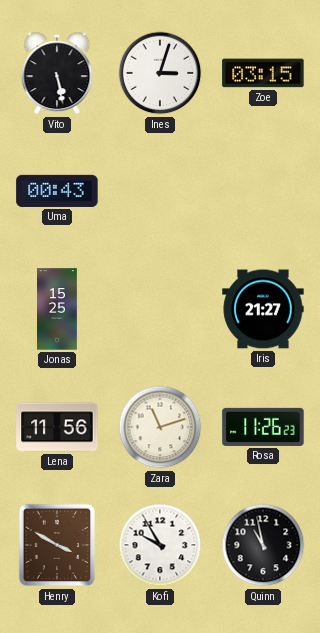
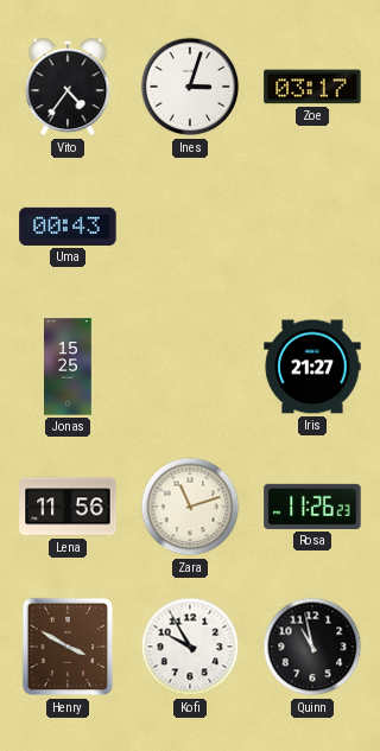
Vito: 5:28 -> 4:36 (68, 87)
Zoe: 03:15 -> 03:17 (312, 87)
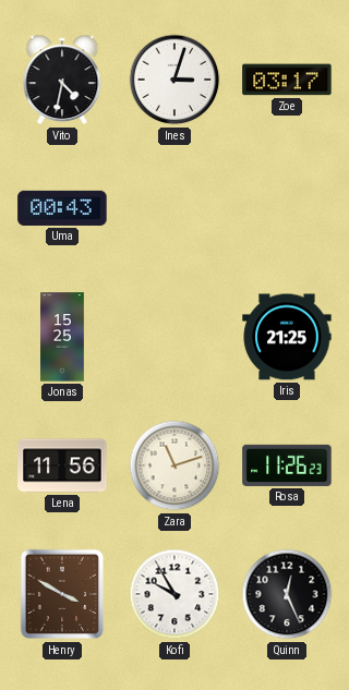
Vito: 4:36 -> 4:32 (62, 80)
Iris: 21:27 -> 21:25 (287, 337)
Quinn: 10:58 -> 12:26 (287, 594)
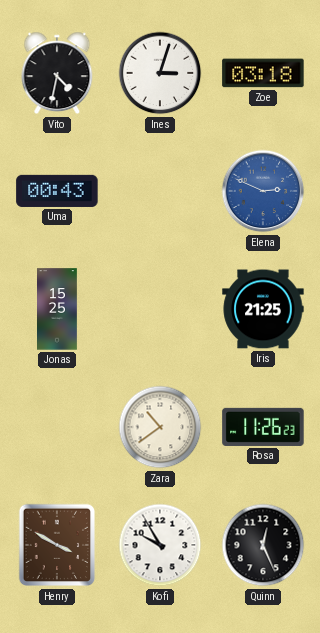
Zoe: 03:17 -> 03:18 (263, 73)
Elena: none -> 2:49 (263, 191)
Lena: 11:56 -> none (62, 465)
Zara: 11:12 -> 10:39 (160, 427)
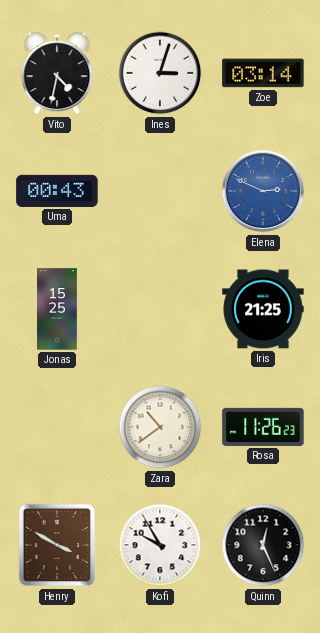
Zoe: 03:18 -> 03:14 (263, 73)
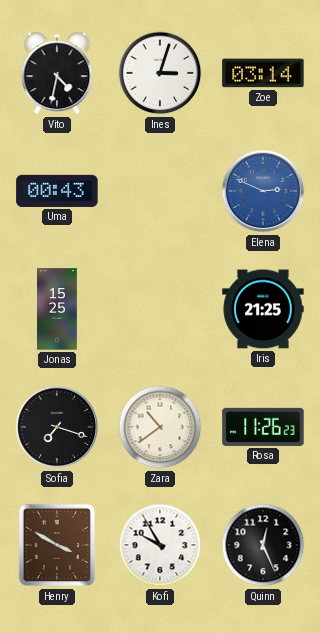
Sofia: none -> 7:18 (57, 427)
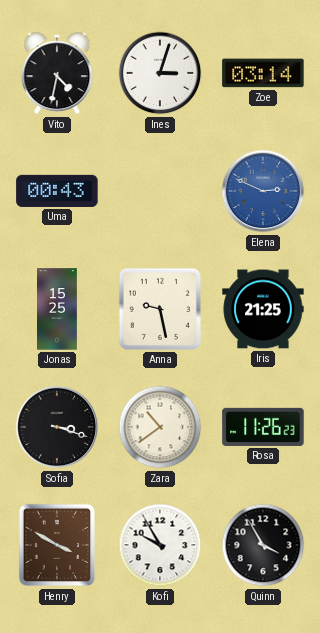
Anna: none -> 9:28 (160, 309)
Sofia: 7:18 -> 3:18 (57, 427)
Quinn: 12:26 -> 3:55 (263, 545)
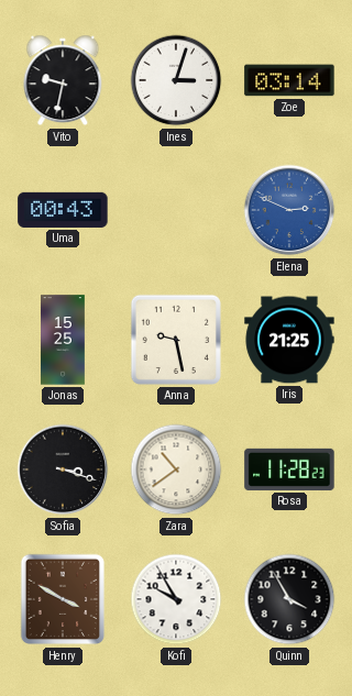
Vito: 4:32 -> 9:32 (63, 80)
Rosa: 11:26 -> 11:28 (289, 469)
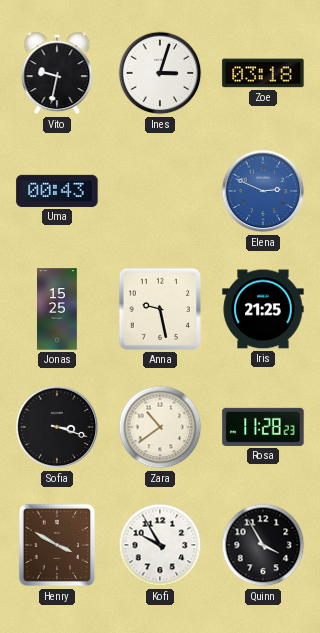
Zoe: 03:14 -> 03:18 (263, 73)
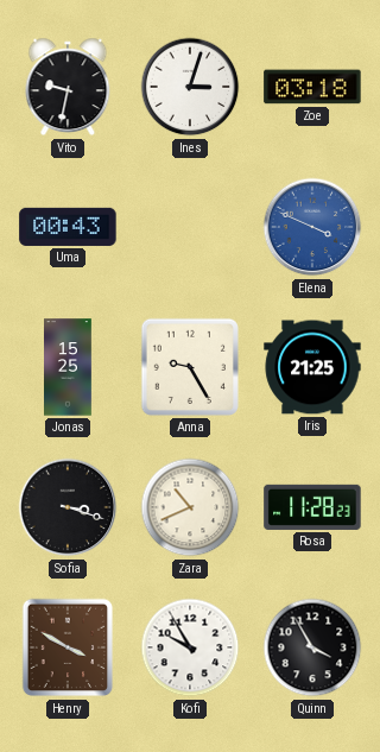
Elena: 2:49 -> 3:49 (312, 227)
Anna: 9:28 -> 9:25 (190, 367)
Zara: 10:39 -> 10:41 (190, 507)
